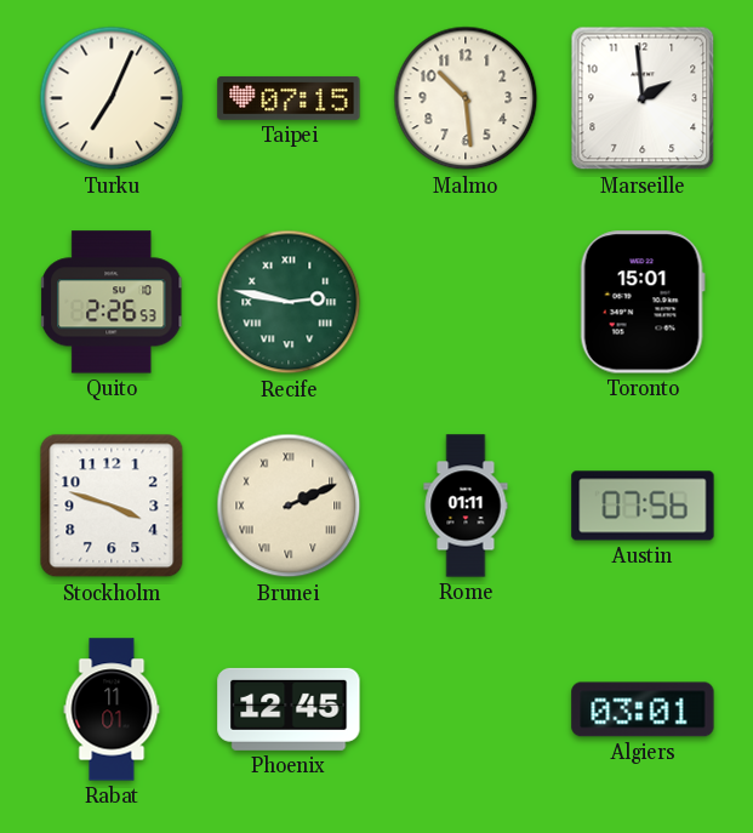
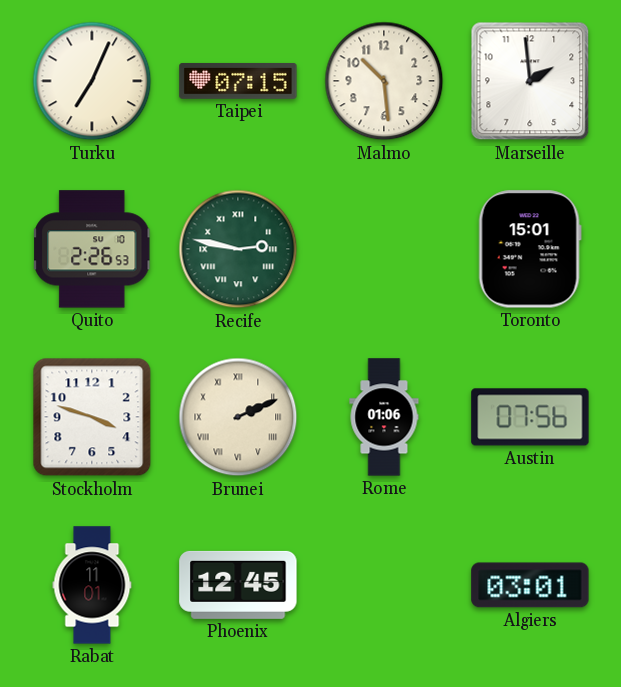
Rome: 01:11 -> 01:06 (384, 417)
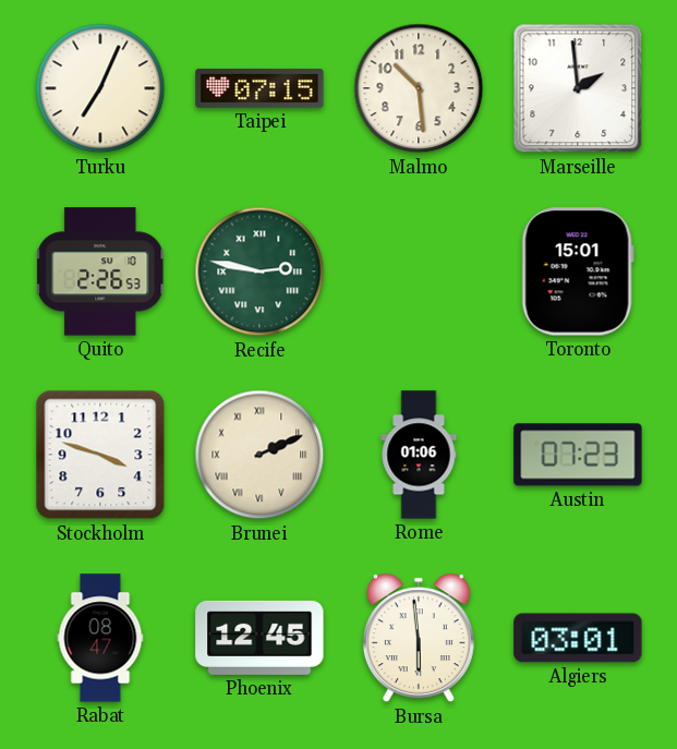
Austin: 07:56 -> 07:23 (578, 455)
Rabat: 11:01 -> 08:47 (100, 638)
Bursa: none -> 5:59 (419, 638)
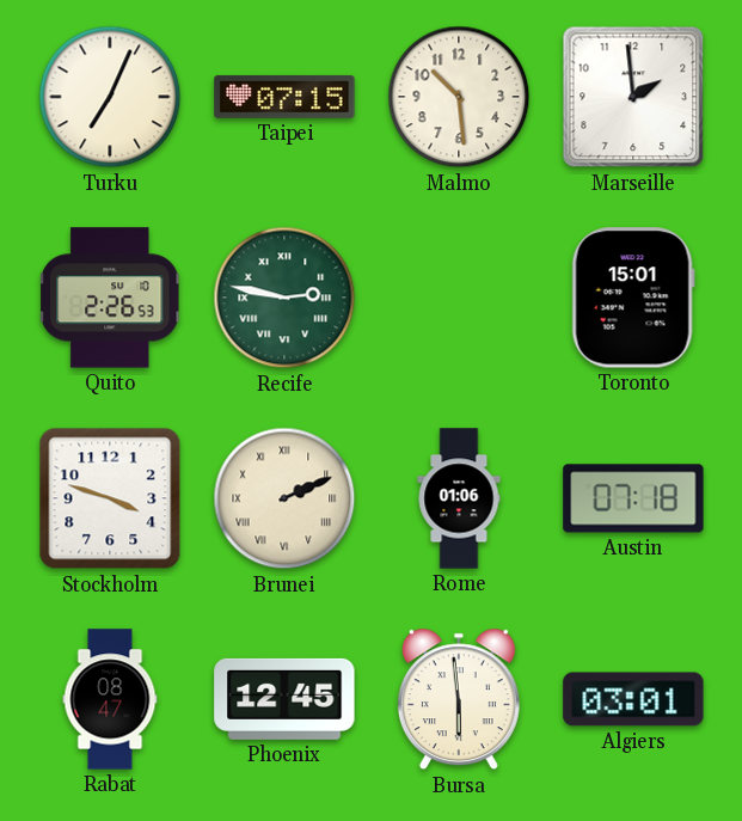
Austin: 07:23 -> 07:18 (633, 498)
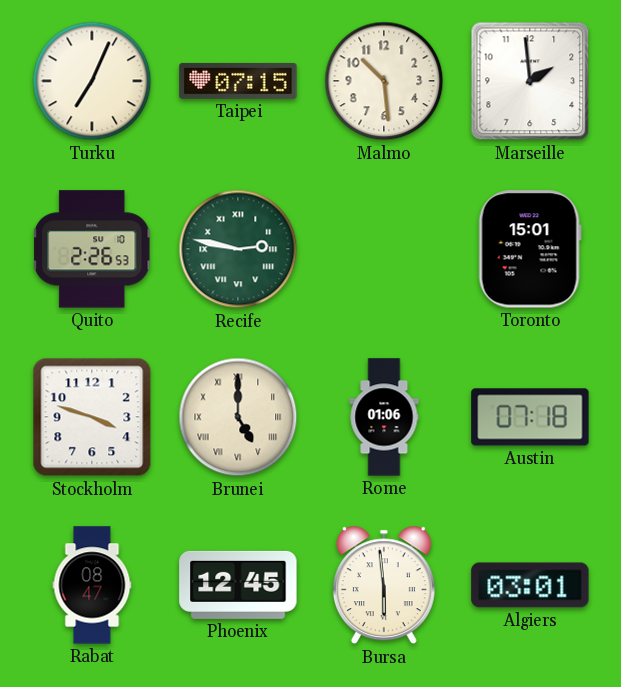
Brunei: 2:11 -> 5:00 (238, 417)
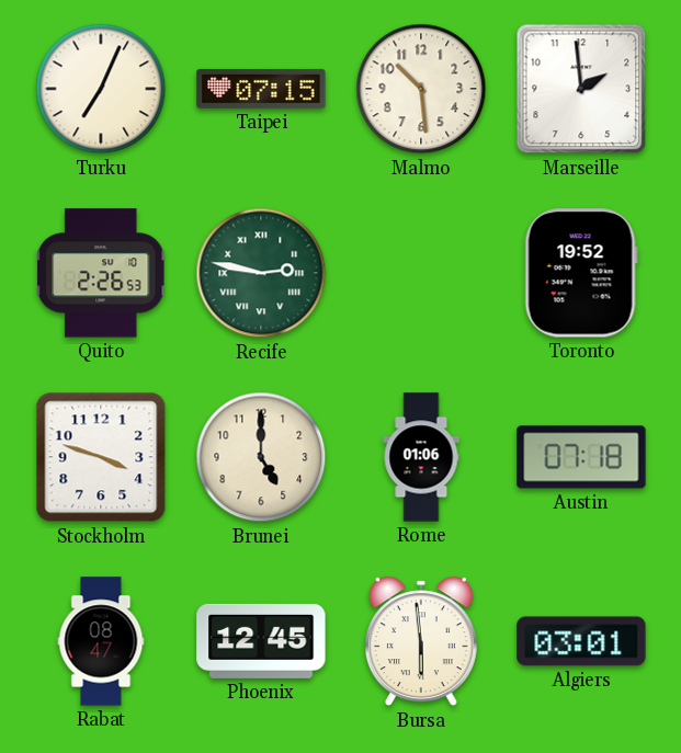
Toronto: 15:01 -> 19:52 (581, 273)
Brunei numerals: Roman -> Arabic (261, 457)
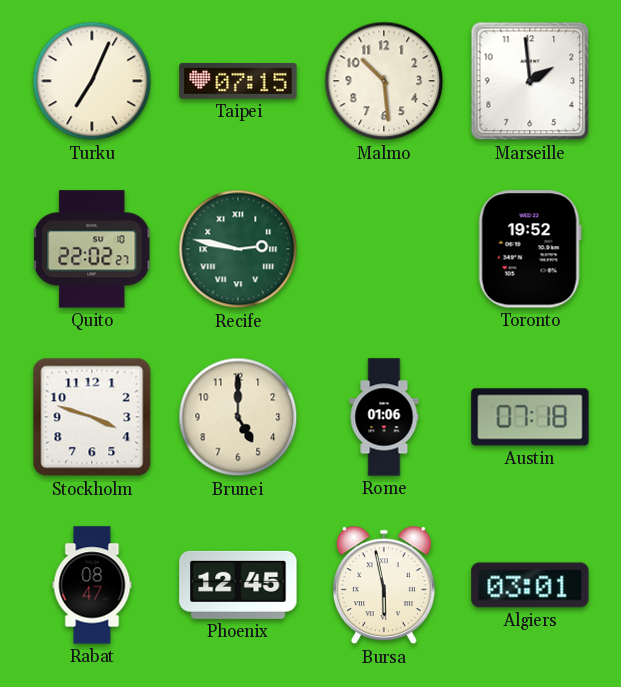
Quito: 2:26 -> 22:02 (93, 249)
Bursa: 5:59 -> 5:58 (384, 585)
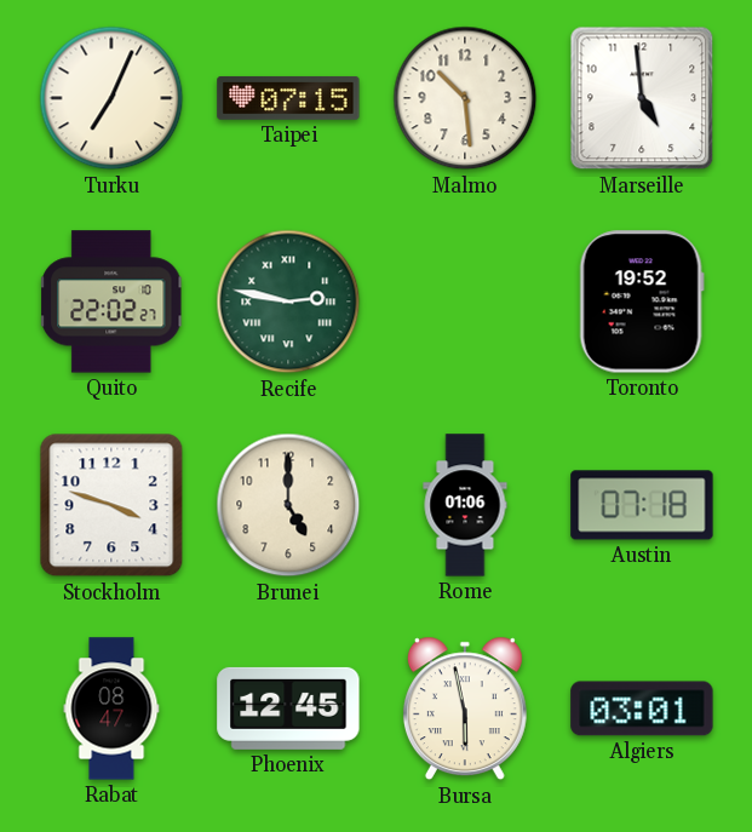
Marseille: 1:59 -> 4:59 (642, 98)
